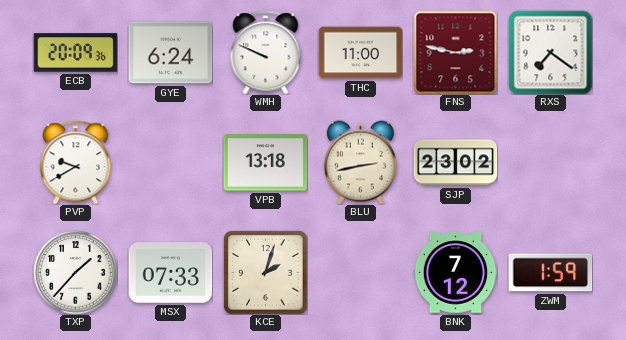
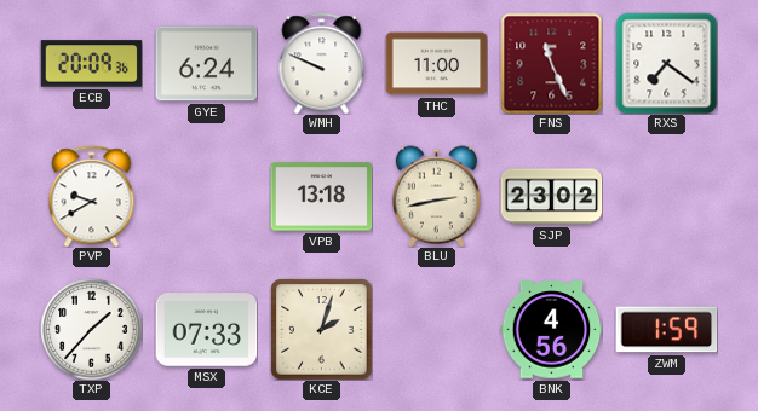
FNS: 2:47 -> 11:26 (551, 63)
BNK: 7:12 -> 4:56 (551, 330)
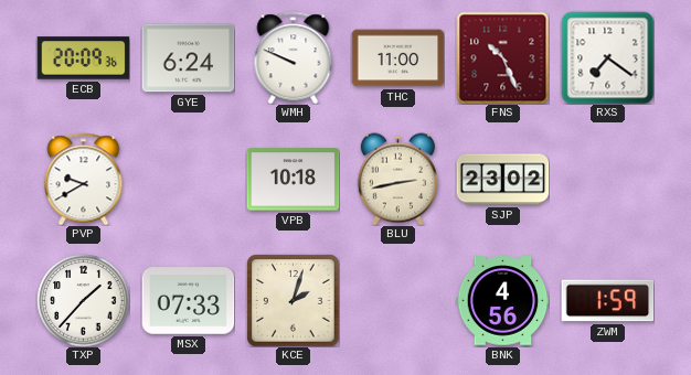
FNS: 11:26 -> 10:26 (502, 57)
VPB: 13:18 -> 10:18 (293, 180)
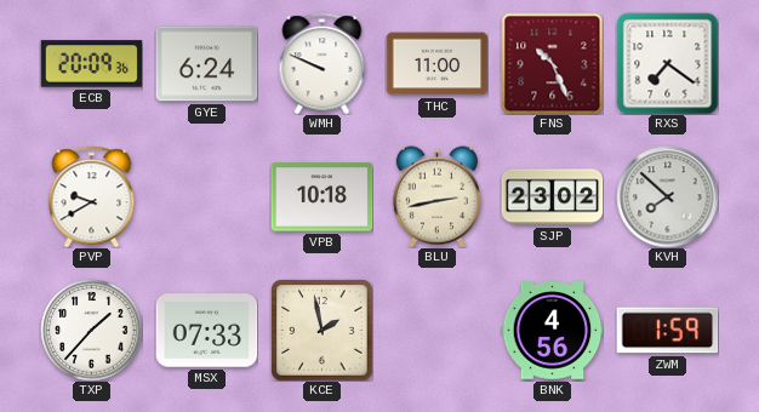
KVH: none -> 7:52 (667, 196)
KCE: 2:03 -> 1:58 (321, 330)
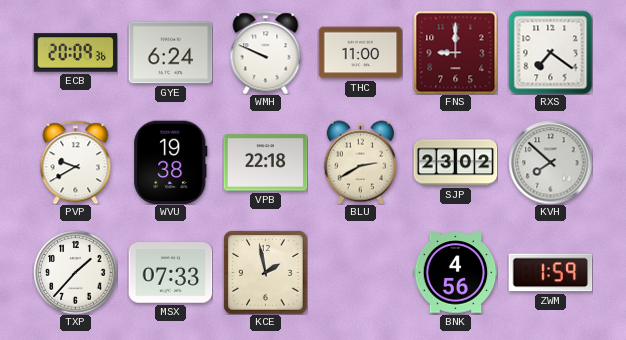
FNS: 10:26 -> 9:00 (455, 52)
WVU: none -> 19:38 (171, 162)
VPB: 10:18 -> 22:18 (265, 163)
BLU: 2:43 -> 2:40 (360, 162)
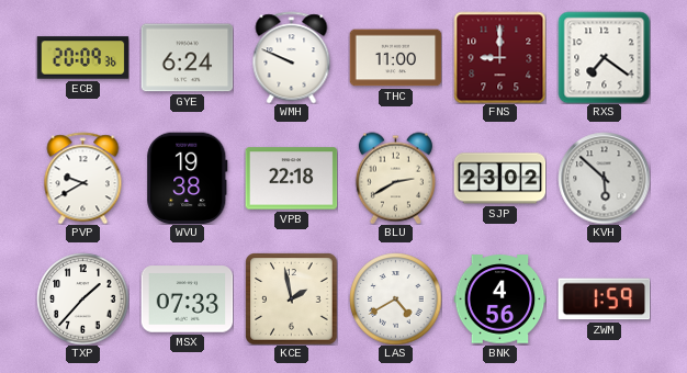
KVH: 7:52 -> 5:52 (604, 178)
LAS: none -> 4:40 (395, 298)
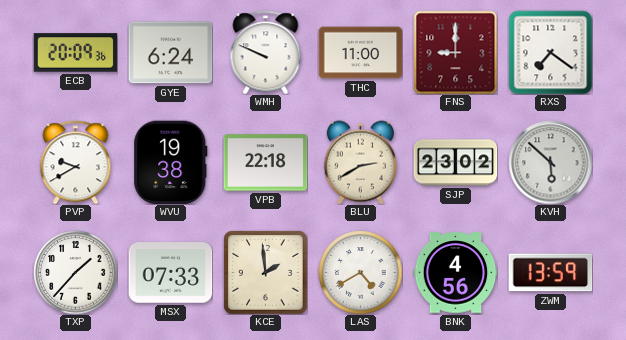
KCE: 1:58 -> 1:59 (265, 272)
ZWM: 1:59 -> 13:59 (550, 273)
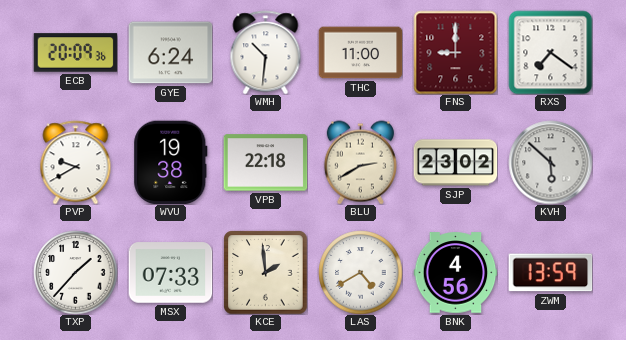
WMH: 9:49 -> 10:31 (266, 52)
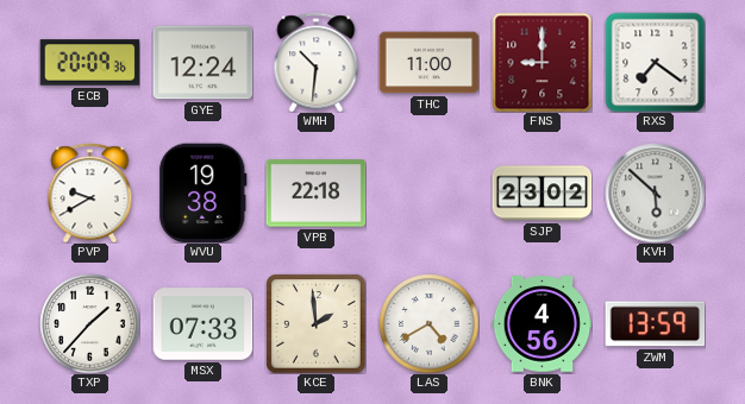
GYE: 6:24 -> 12:24 (202, 63)
BLU: 2:40 -> none (360, 162)
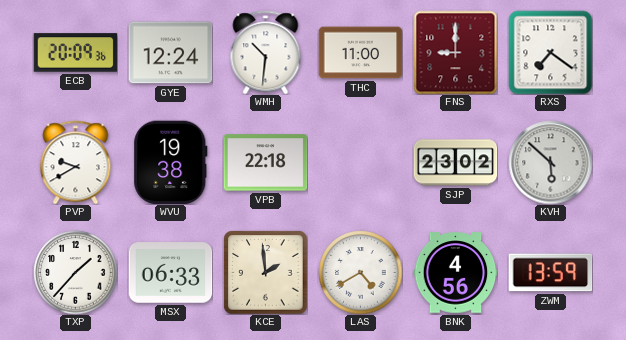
MSX: 07:33 -> 06:33 (170, 273)
